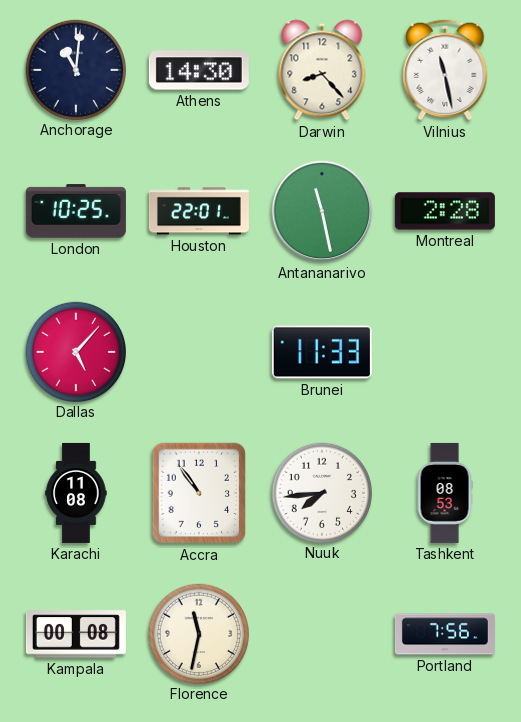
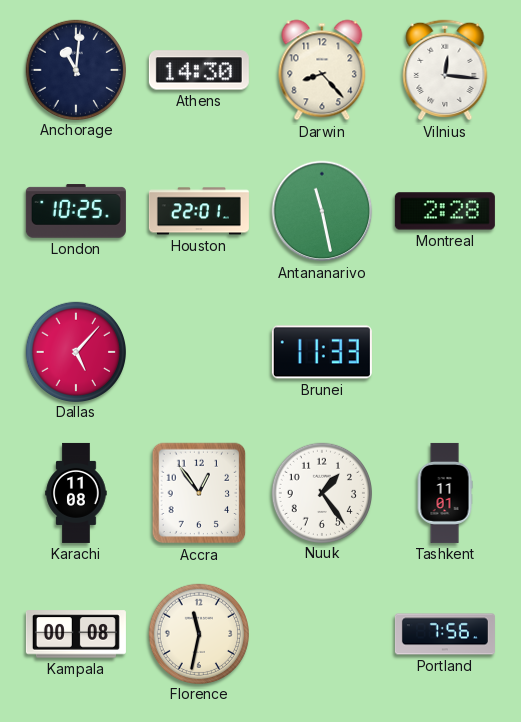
Vilnius: 11:28 -> 12:16 (445, 70)
Accra: 10:54 -> 12:54 (199, 493)
Nuuk: 7:44 -> 1:24 (321, 492)
Tashkent: 08:53 -> 11:01 (445, 493)
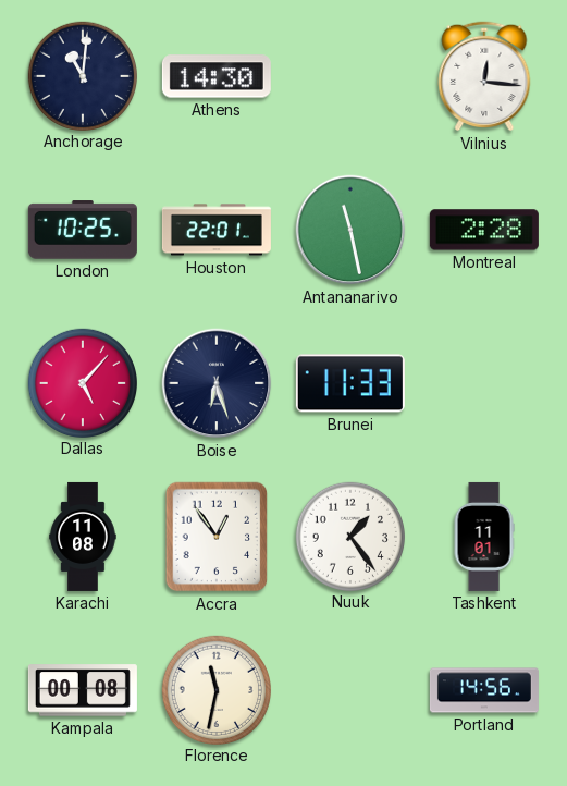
Darwin: 8:23 -> none (322, 70)
Boise: none -> 6:27 (217, 383)
Portland: 7:56 -> 14:56 (484, 690)
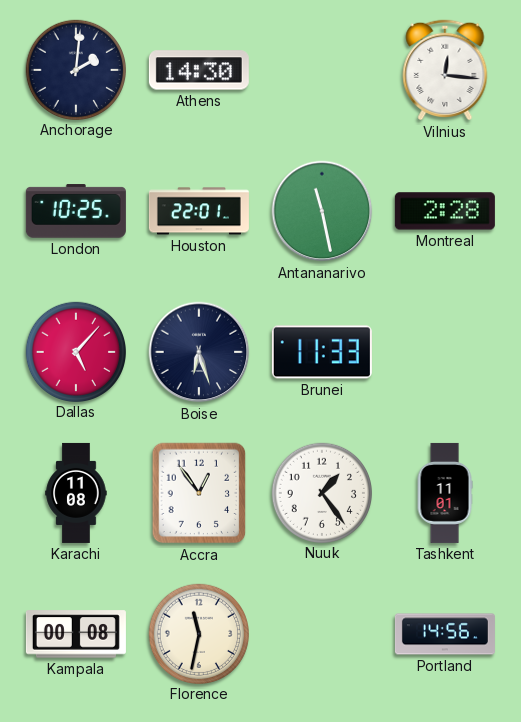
Anchorage: 11:01 -> 2:01 (75, 69)
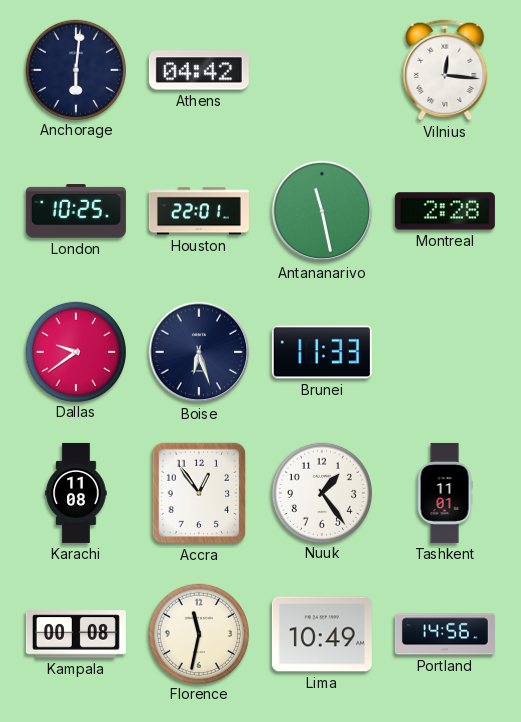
Anchorage: 2:01 -> 6:01 (75, 69)
Athens: 14:30 -> 04:42 (199, 70)
Dallas: 5:07 -> 9:39 (75, 351)
Lima: none -> 10:49 (322, 634)
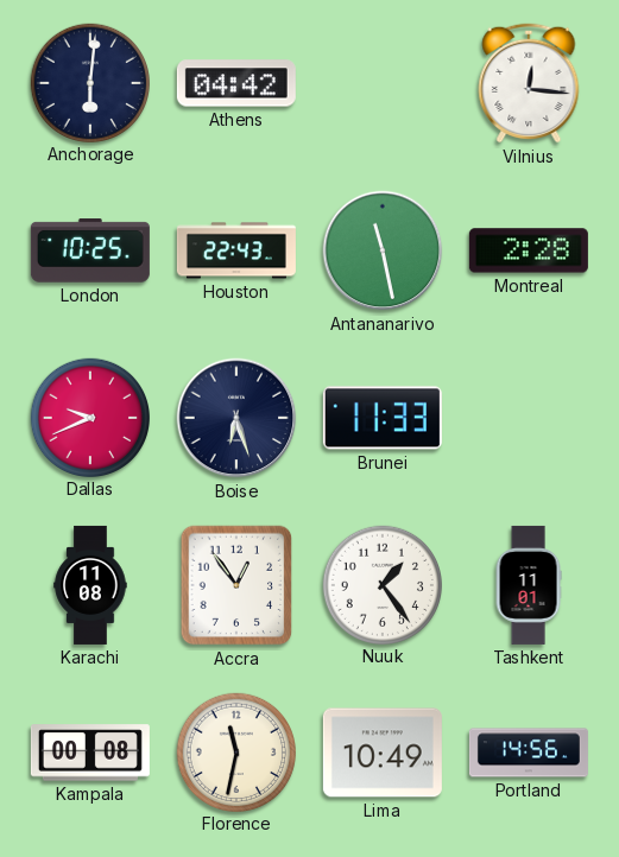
Houston: 22:01 -> 22:43 (236, 250)
Dallas: 9:39 -> 9:41 (89, 417)
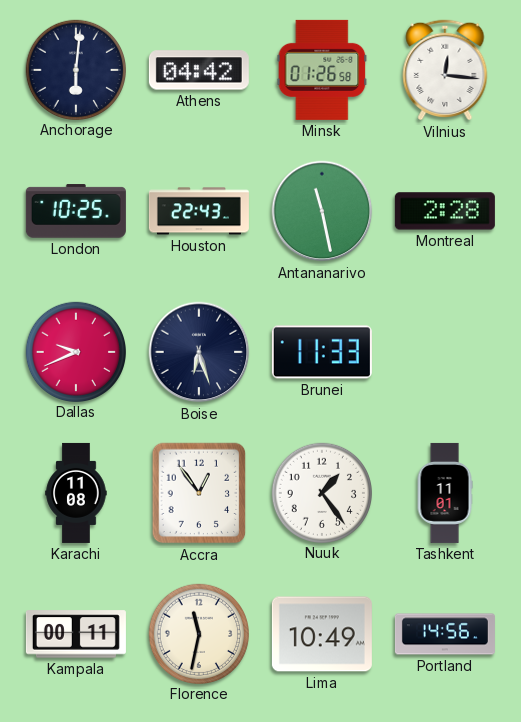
Minsk: none -> 01:26 (322, 70)
Kampala: 00:08 -> 00:11 (76, 634)
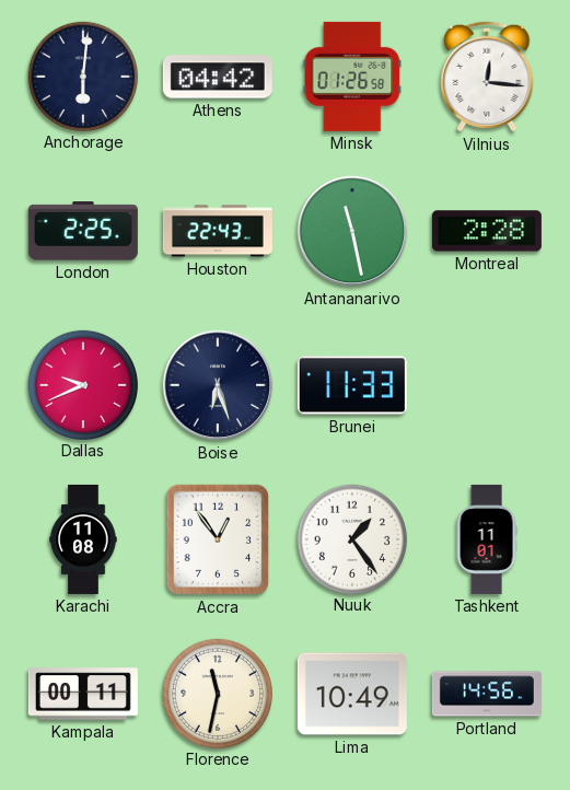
London: 10:25 -> 2:25 (83, 231)
